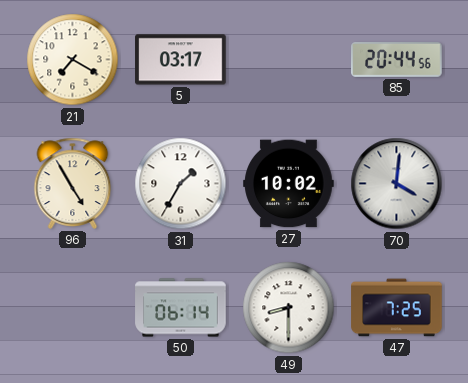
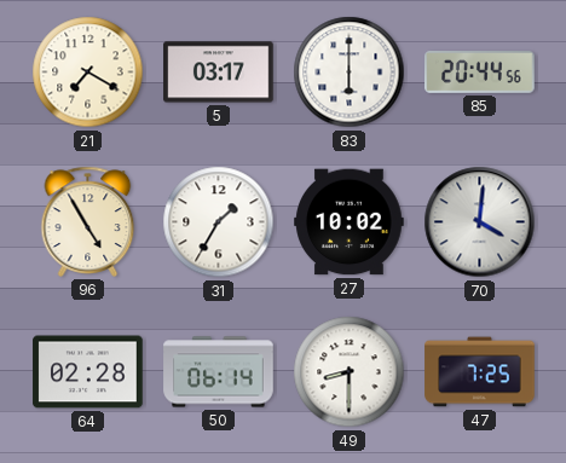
83: none -> 6:00 (350, 73)
64: none -> 02:28 (88, 372)
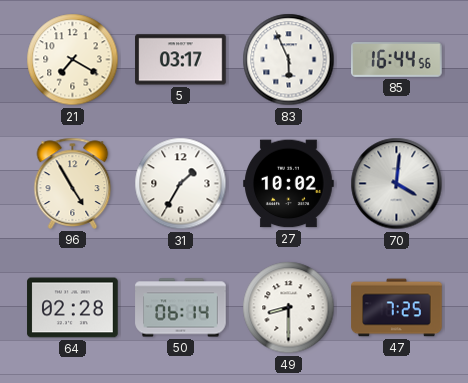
83: 6:00 -> 5:56 (289, 60)
85: 20:44 -> 16:44 (397, 60)
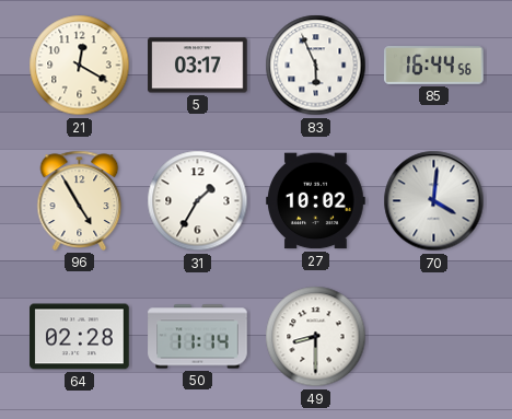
21: 7:20 -> 12:20 (80, 66)
50: 06:14 -> 11:14 (198, 337)
47: 7:25 -> none (397, 308)
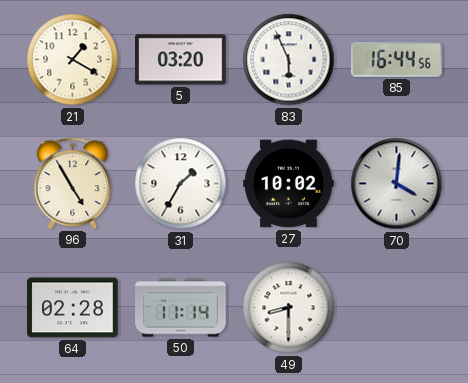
21: 12:20 -> 1:20 (73, 60)
5: 03:17 -> 03:20 (181, 60)
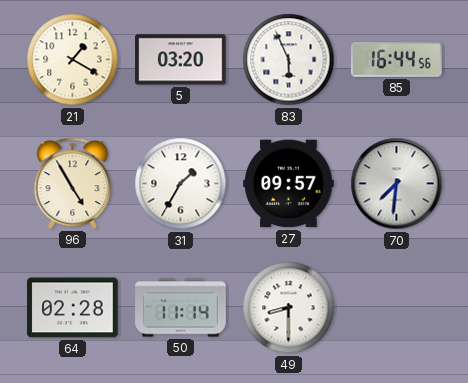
27: 10:02 -> 09:57 (289, 184)
70: 4:01 -> 7:31 (397, 184)
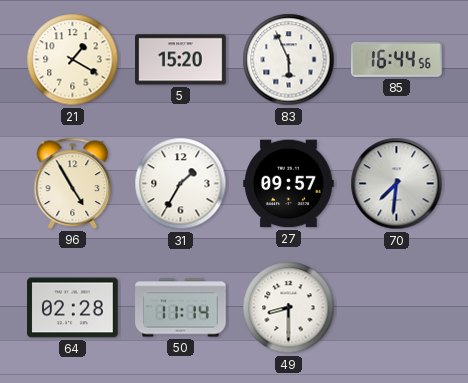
5: 03:20 -> 15:20 (181, 60)
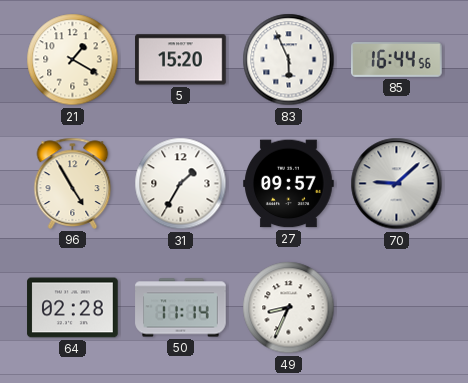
70: 7:31 -> 9:08 (397, 184)
49: 8:30 -> 8:34 (289, 308)
